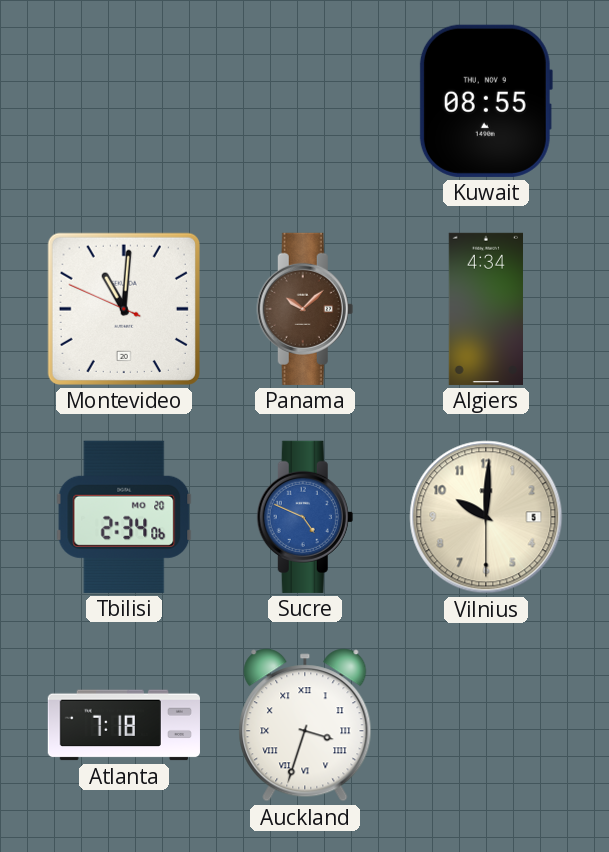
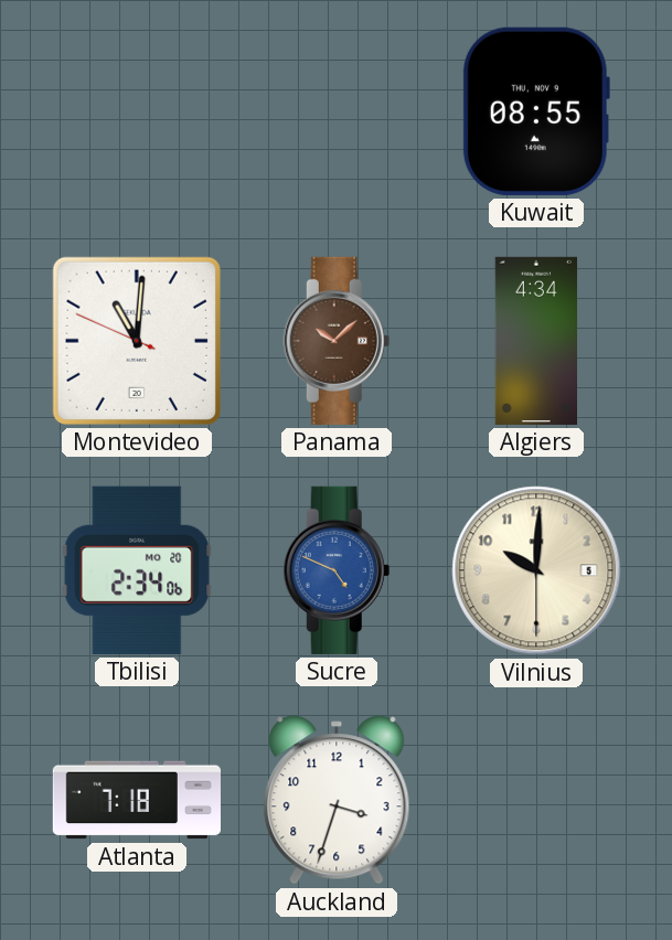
Auckland numerals: Roman -> Arabic (337, 800)
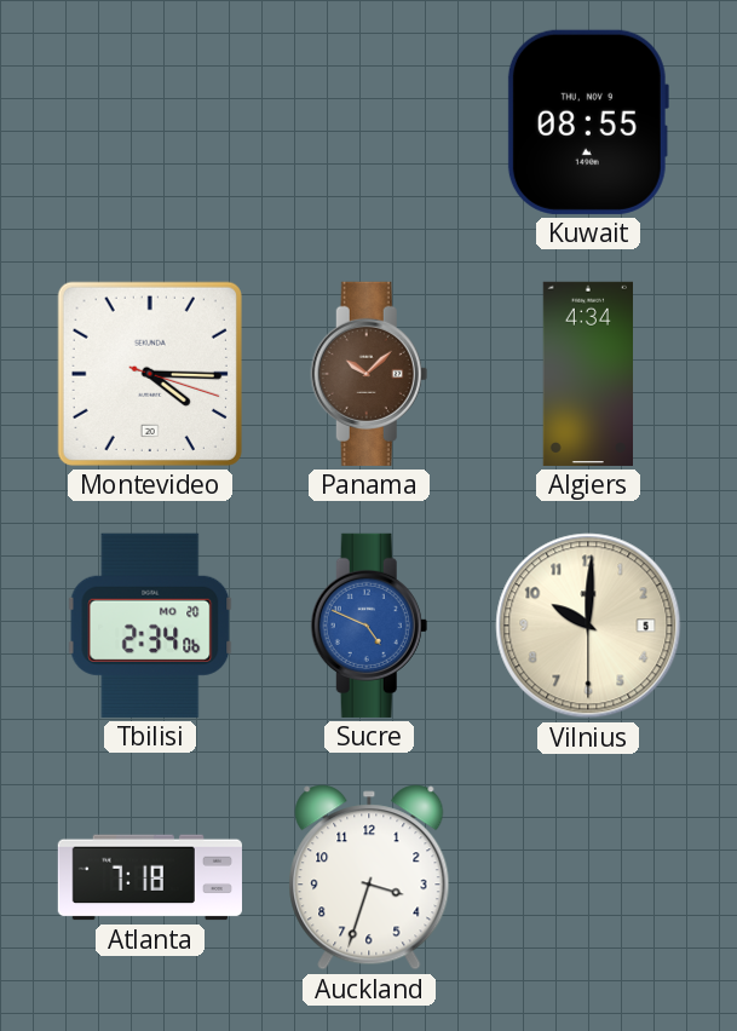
Montevideo: 11:00 -> 4:15 (150, 374)
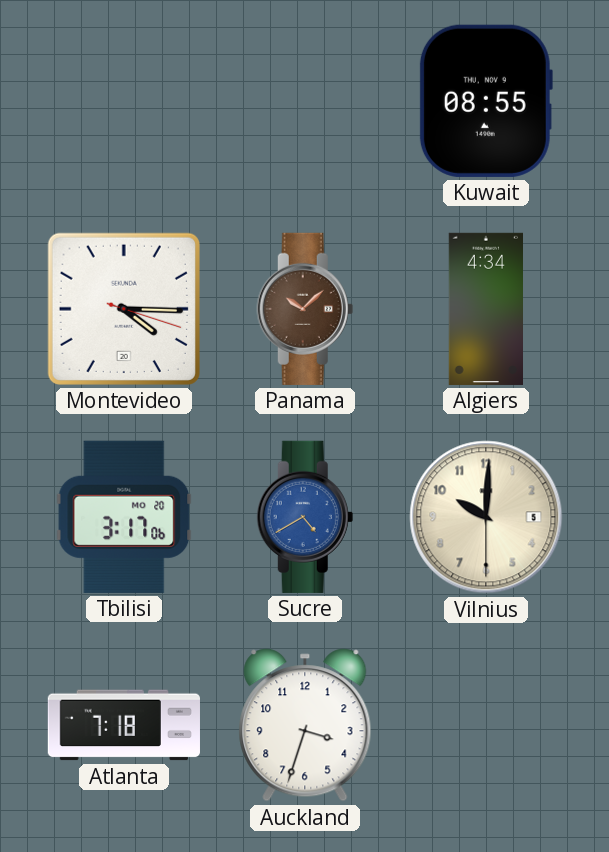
Tbilisi: 2:34 -> 3:17 (124, 517)
Sucre: 4:49 -> 4:40 (305, 517)
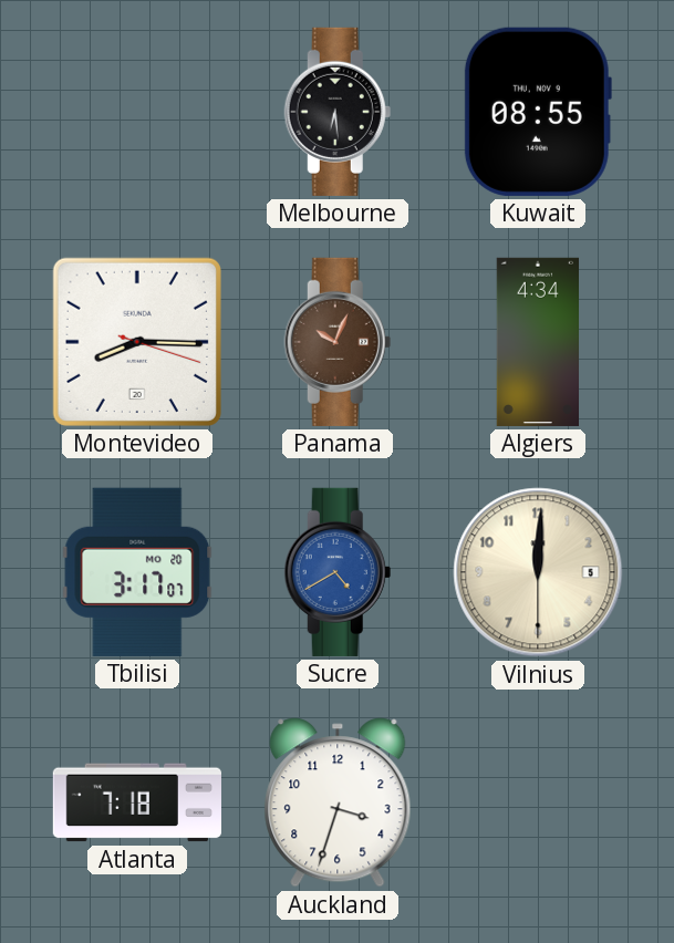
Melbourne: none -> 6:29 (338, 112)
Montevideo: 4:15 -> 8:15 (137, 342)
Panama: 10:08 -> 10:04 (338, 342)
Tbilisi: 3:17:06 -> 3:17:07 (137, 572)
Vilnius: 10:00 -> 12:00 (538, 572)
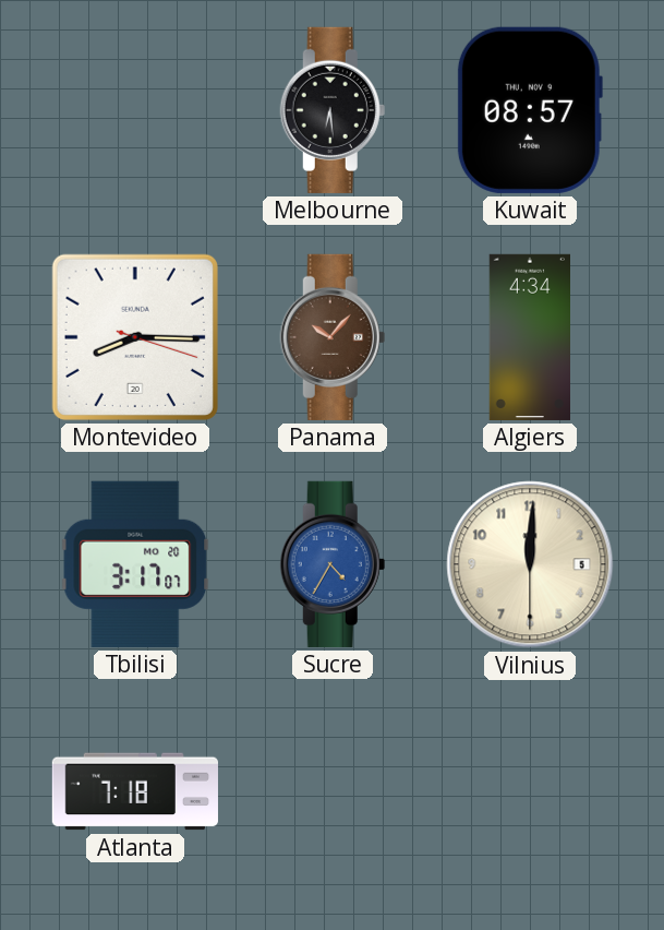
Kuwait: 08:55 -> 08:57 (530, 110)
Panama: 10:04 -> 10:07 (333, 337)
Sucre: 4:40 -> 4:35 (333, 564)
Auckland: 3:33 -> none (338, 802)
